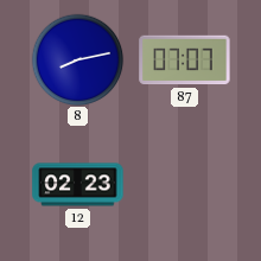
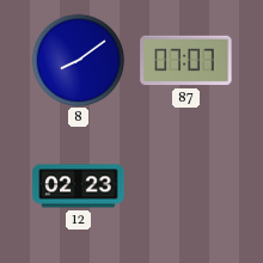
8: 8:13 -> 8:09 (78, 60)
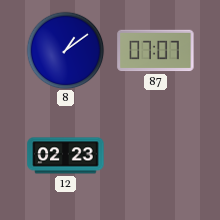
8: 8:09 -> 1:09 (65, 50)
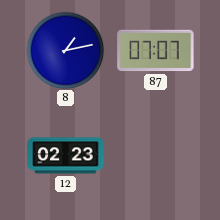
8: 1:09 -> 1:13 (65, 50)
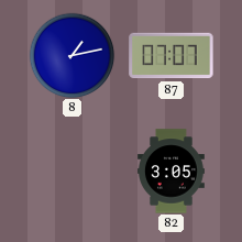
12: 02:23 -> none (66, 156)
82: none -> 3:05 (172, 172)
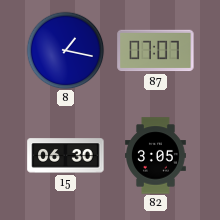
8: 1:13 -> 1:17 (65, 50)
15: none -> 06:30 (66, 156)
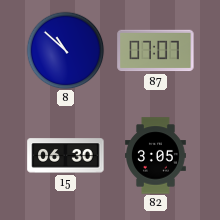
8: 1:17 -> 10:52 (65, 50)
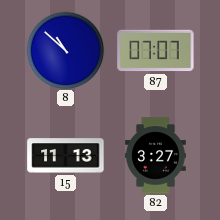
15: 06:30 -> 11:13 (66, 156)
82: 3:05 -> 3:27 (156, 156)
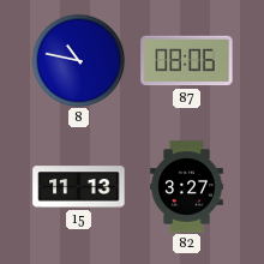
8: 10:52 -> 10:47 (78, 60)
87: 07:07 -> 08:06 (187, 61)
